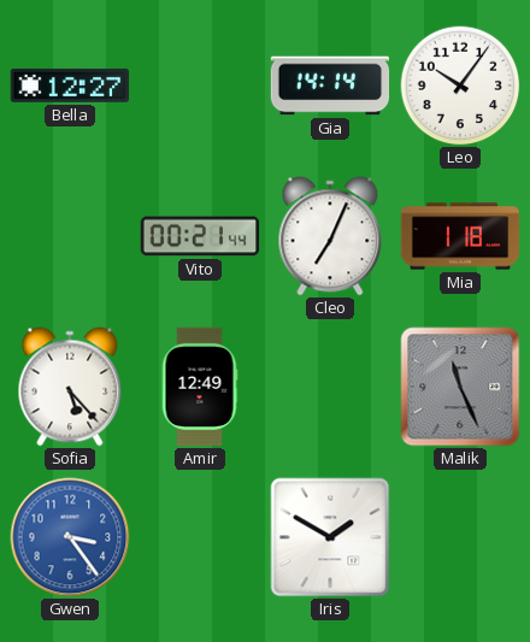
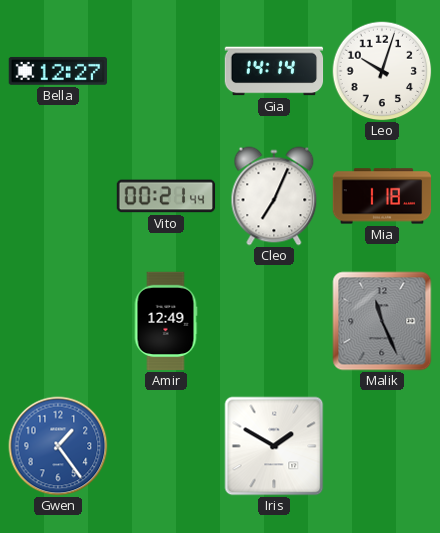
Leo: 10:06 -> 10:03 (382, 71)
Sofia: 5:23 -> none (70, 387)
Gwen: 3:24 -> 1:24 (58, 446)
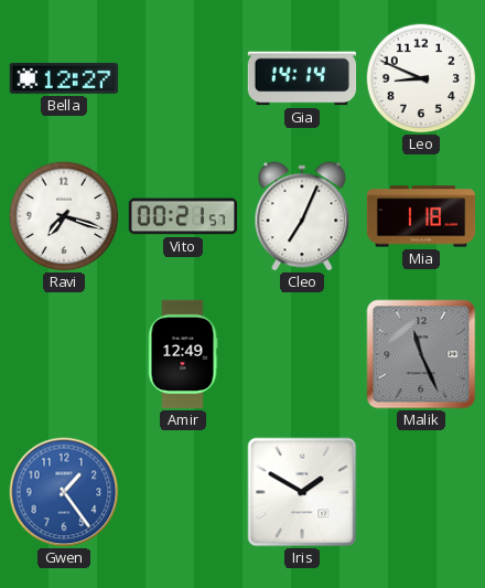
Leo: 10:03 -> 8:49 (421, 78)
Ravi: none -> 7:18 (64, 216)
Vito: 00:21:44 -> 00:21:57 (183, 216)
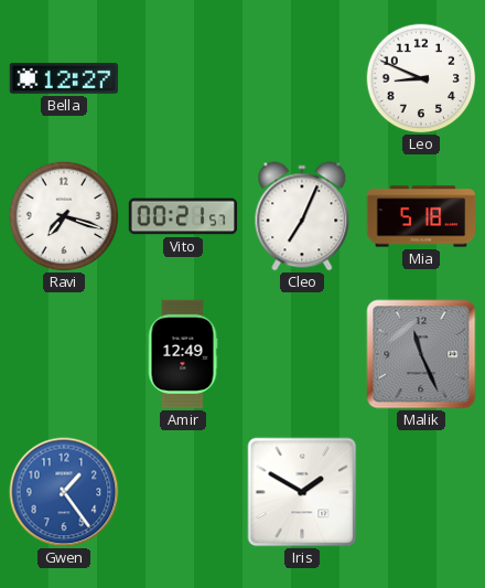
Gia: 14:14 -> none (302, 78)
Mia: 1:18 -> 5:18 (421, 216)
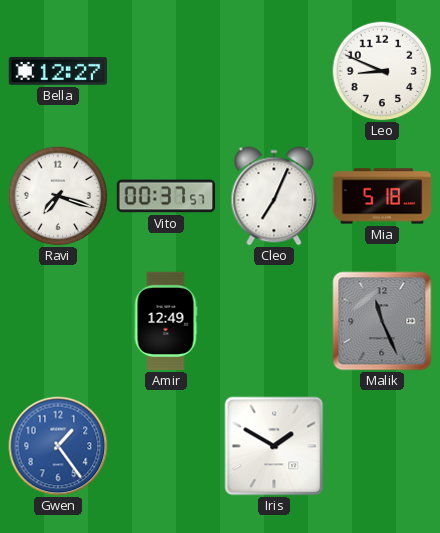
Vito: 00:21 -> 00:37 (166, 196)
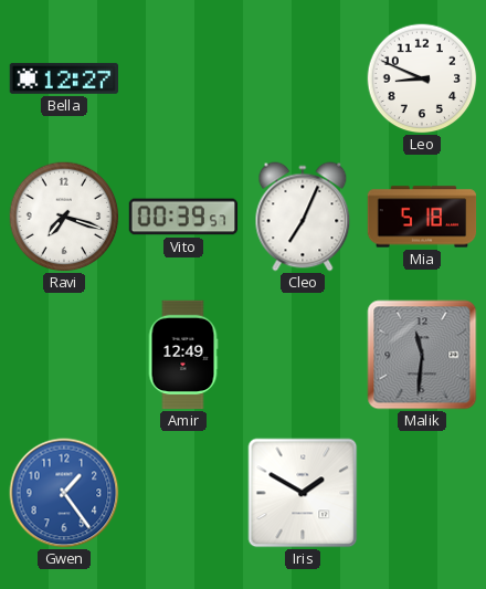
Vito: 00:37 -> 00:39 (183, 217)
Malik: 11:26 -> 11:31 (422, 355)
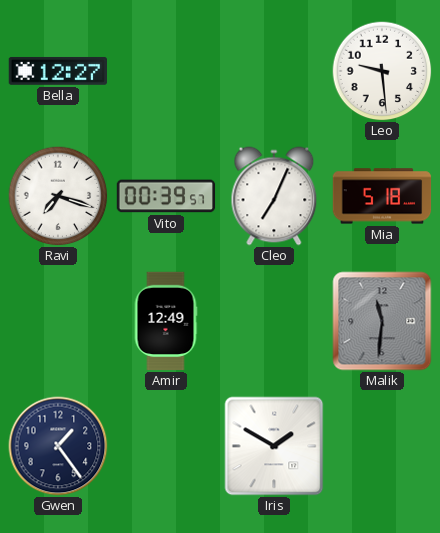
Leo: 8:49 -> 9:29 (382, 71)
Gwen dial: blue -> navy (58, 446)
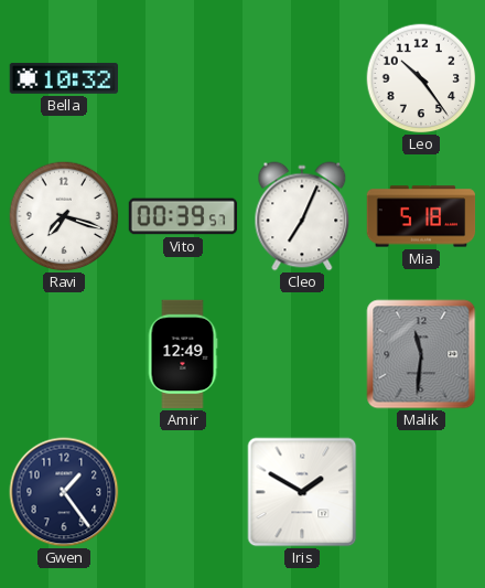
Bella: 12:27 -> 10:32 (63, 78)
Leo: 9:29 -> 10:24 (421, 78)
